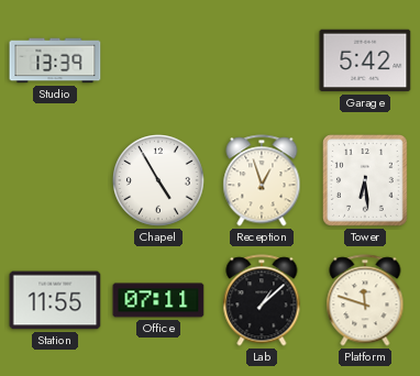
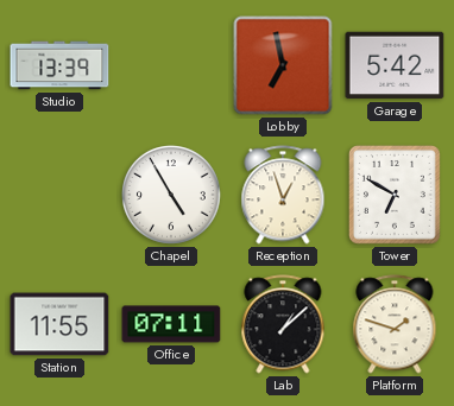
Lobby: none -> 6:58 (283, 65)
Tower: 6:29 -> 6:50 (396, 196)
Platform: 11:48 -> 1:48 (395, 324)
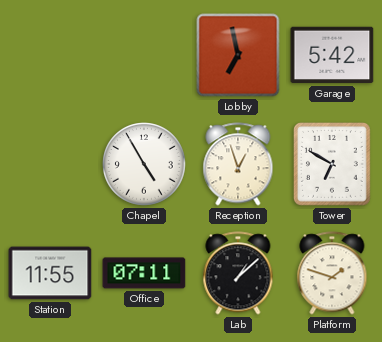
Studio: 13:39 -> none (59, 65)
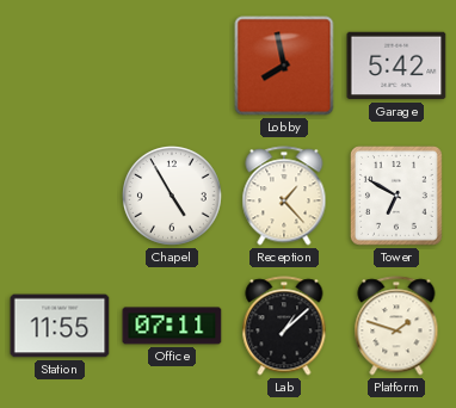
Lobby: 6:58 -> 7:58 (284, 66)
Reception: 12:57 -> 1:23 (284, 196)
